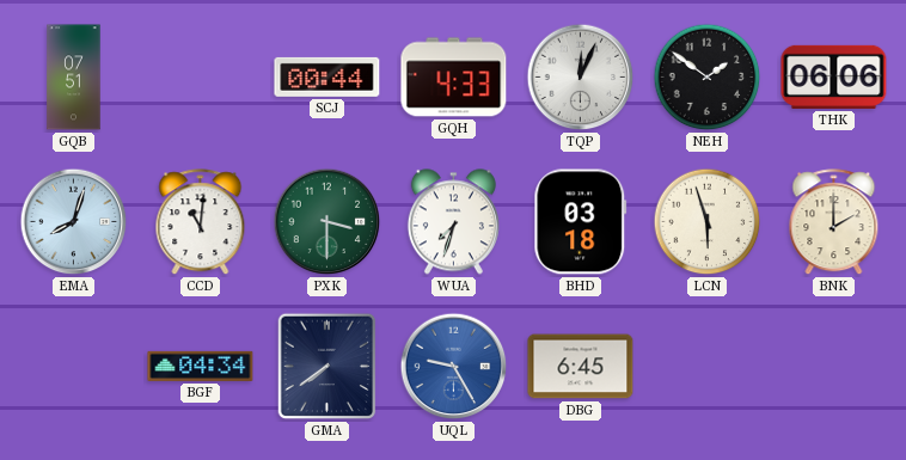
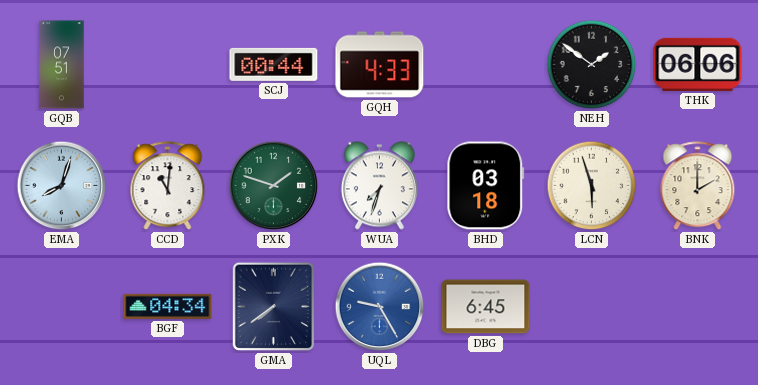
TQP: 12:04 -> none (581, 78)
PXK: 3:30 -> 1:48 (274, 186)
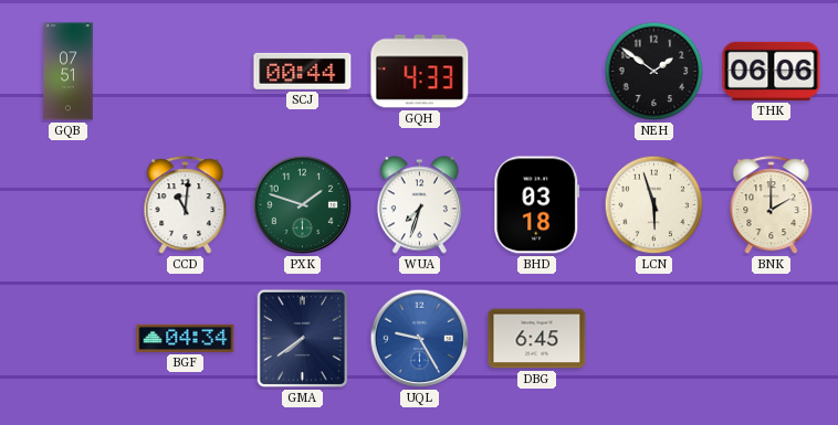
EMA: 8:03 -> none (62, 186)
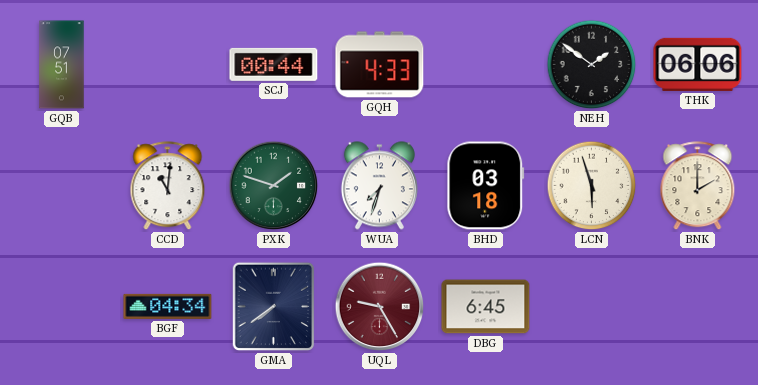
UQL dial: blue -> burgundy (380, 307)
